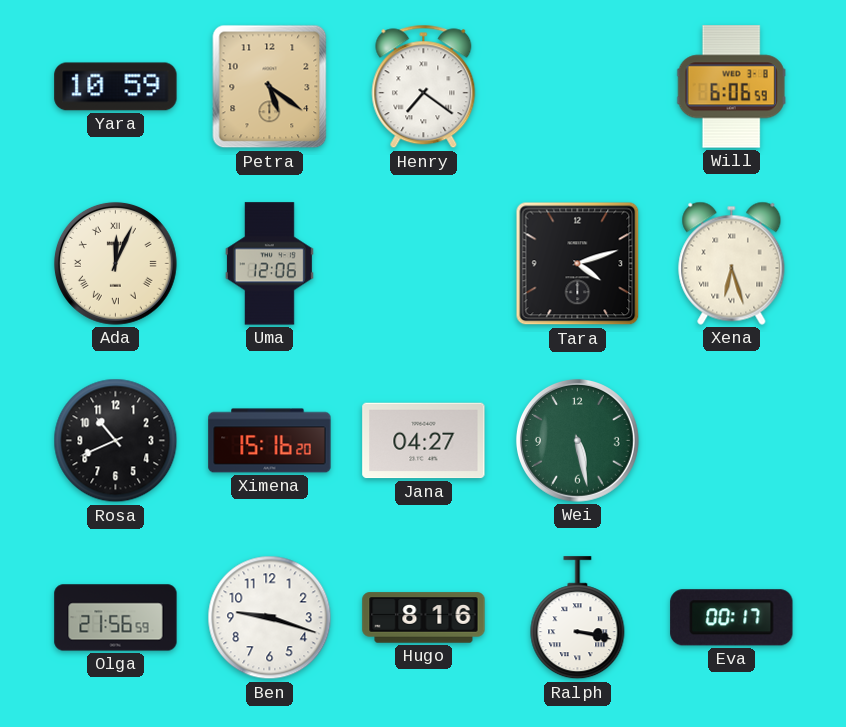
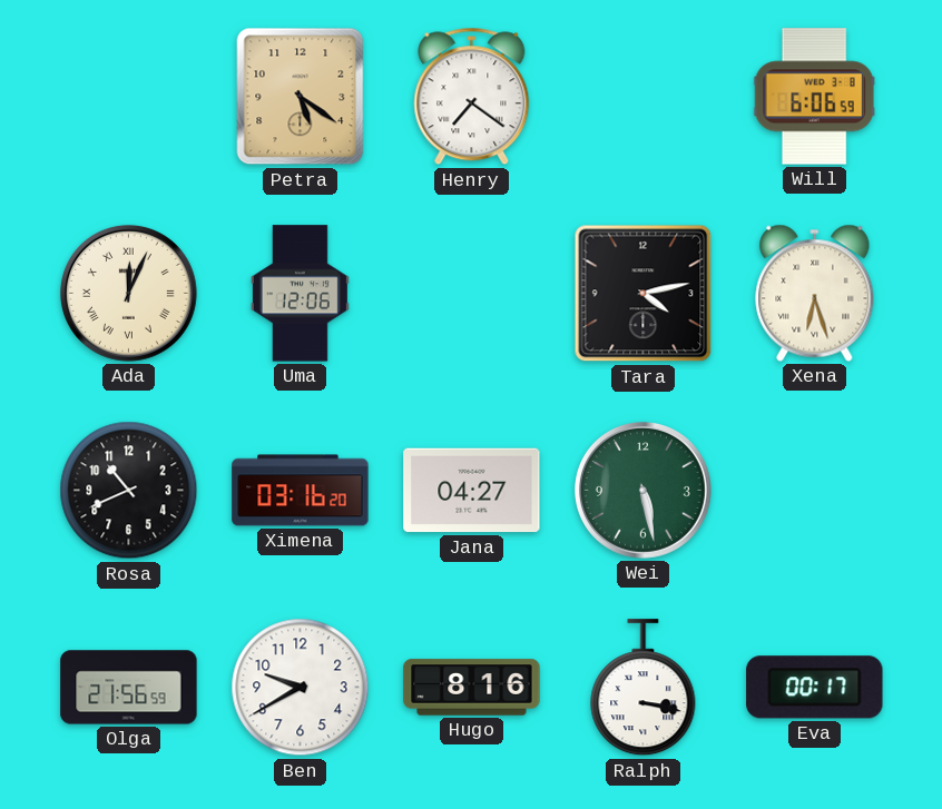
Yara: 10:59 -> none (116, 87)
Tara: 4:12 -> 4:13 (644, 294)
Ximena: 15:16 -> 03:16 (301, 491)
Ben: 9:18 -> 9:40 (301, 688)
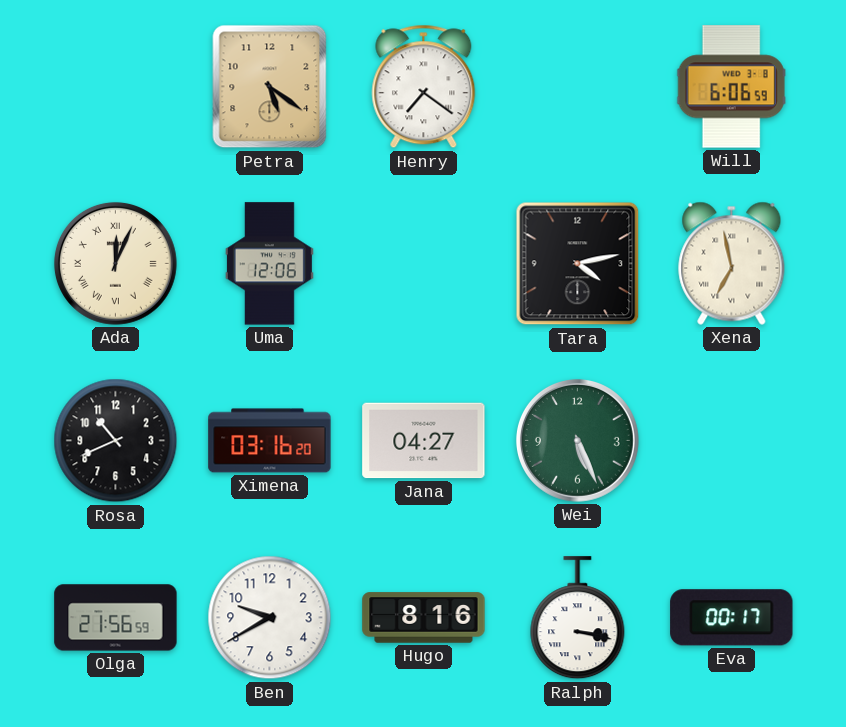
Xena: 6:27 -> 6:58 (732, 263)
Wei: 5:28 -> 5:26 (577, 440)
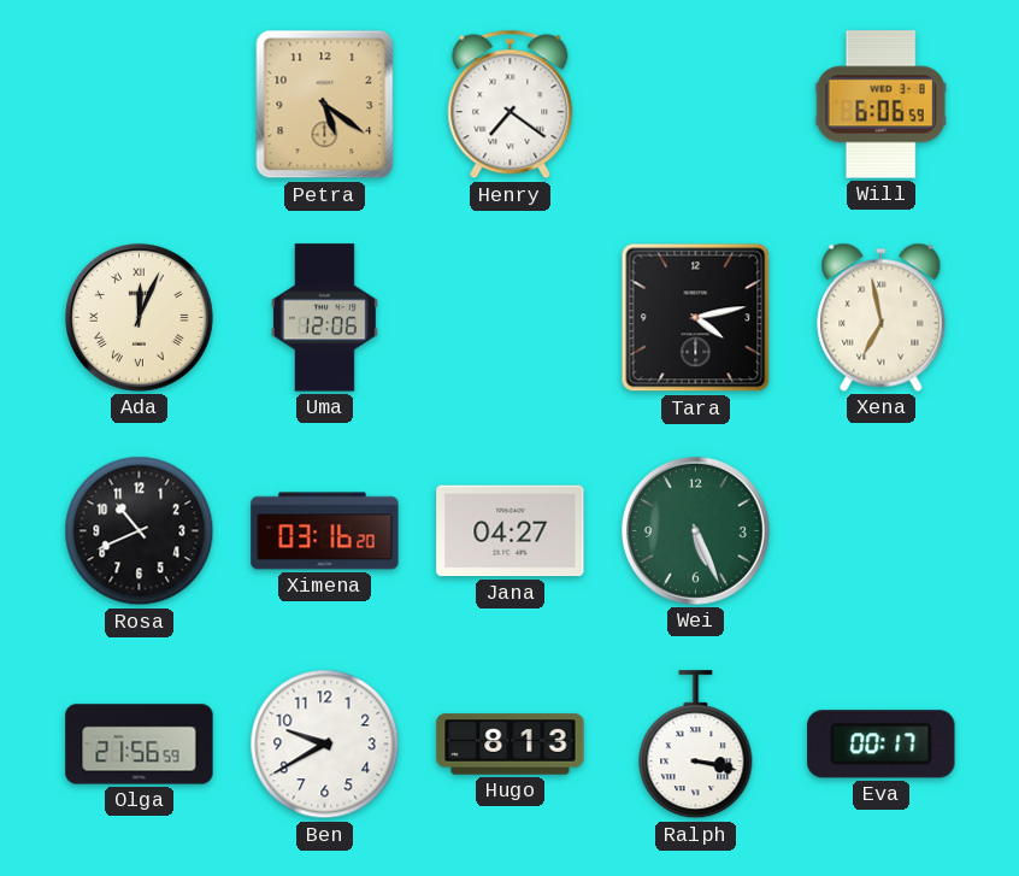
Hugo: 8:16 -> 8:13 (511, 745)
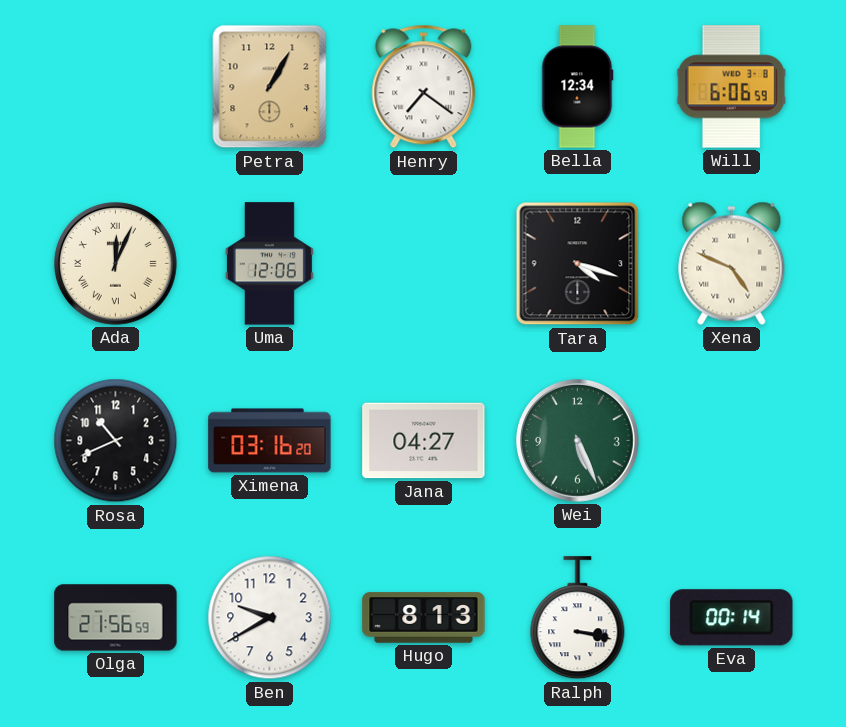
Petra: 5:21 -> 1:05 (270, 87)
Bella: none -> 12:34 (578, 87)
Tara: 4:13 -> 4:18 (578, 264)
Xena: 6:58 -> 4:49 (732, 263)
Eva: 00:17 -> 00:14 (732, 618)
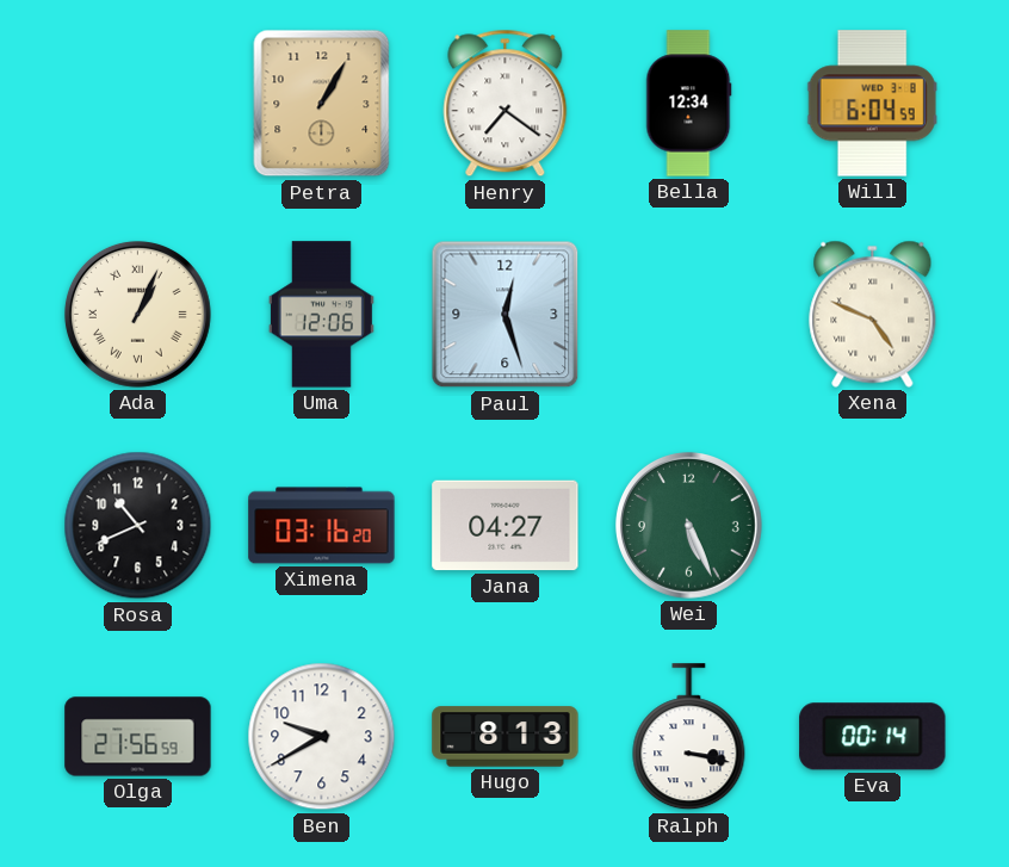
Will: 6:06 -> 6:04 (872, 104)
Ada: 12:04 -> 1:04 (137, 314)
Paul: none -> 12:27 (506, 315)
Tara: 4:18 -> none (578, 264)
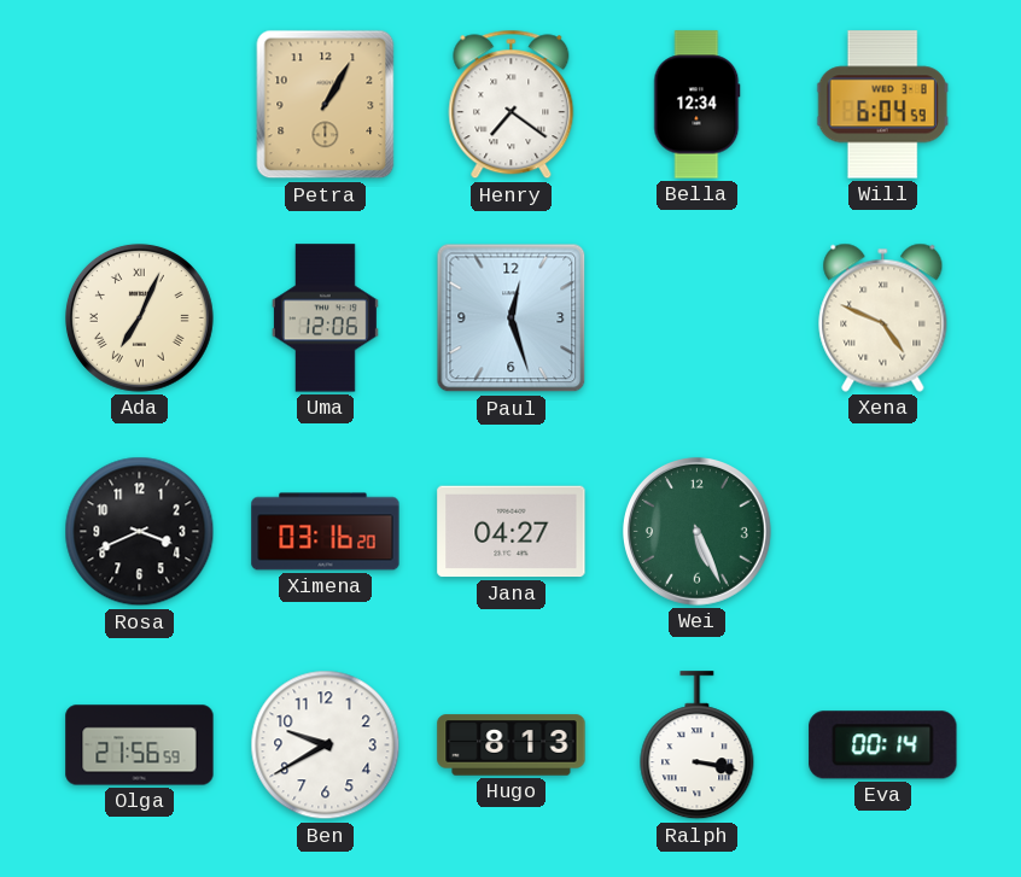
Ada: 1:04 -> 7:04 (139, 317)
Rosa: 10:41 -> 3:41 (140, 532)
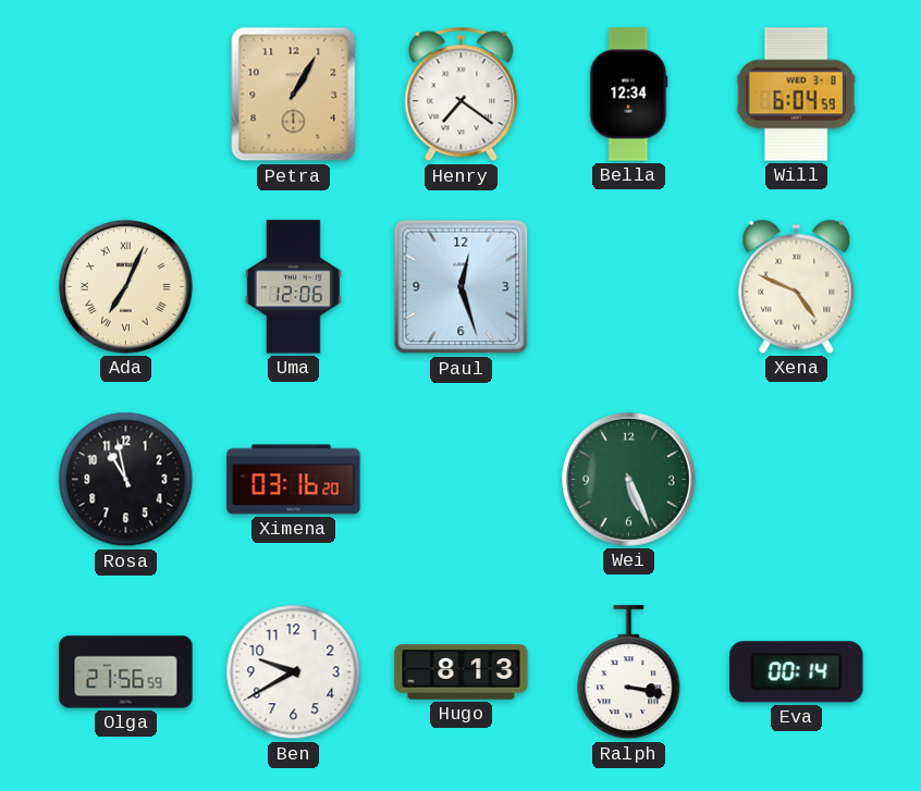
Rosa: 3:41 -> 10:58 (126, 480)
Jana: 04:27 -> none (512, 532)
